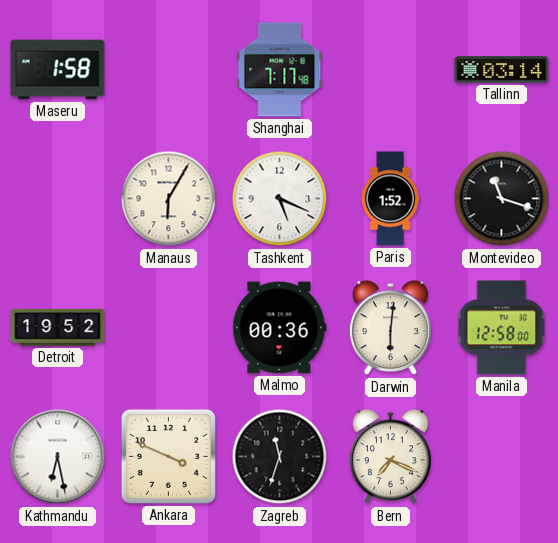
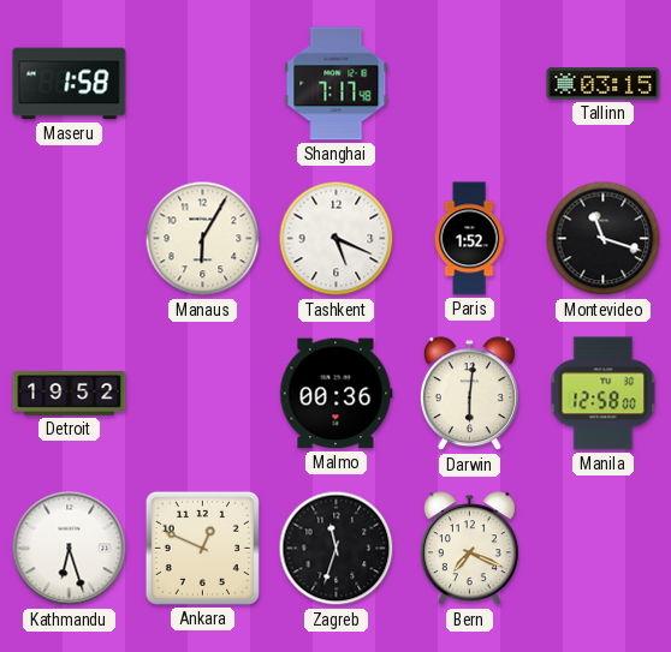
Tallinn: 03:14 -> 03:15 (604, 84)
Kathmandu: 6:28 -> 6:27 (70, 549)
Ankara: 3:49 -> 12:49 (202, 548)
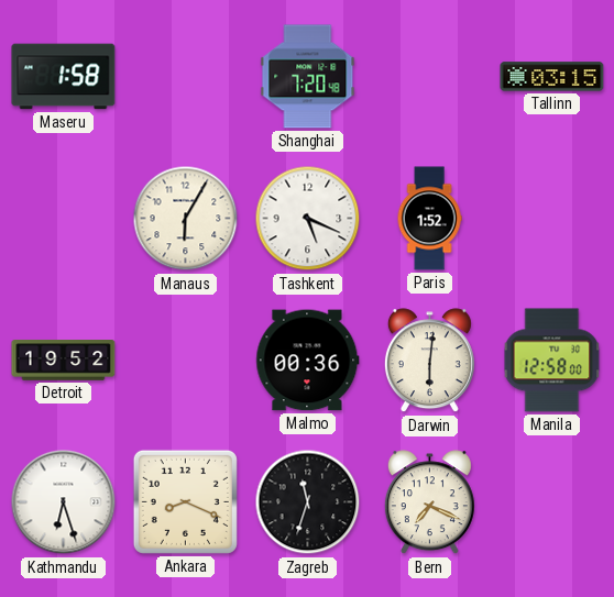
Shanghai: 7:17 -> 7:20 (308, 77)
Montevideo: 11:18 -> none (604, 239)
Ankara: 12:49 -> 8:19 (185, 501)
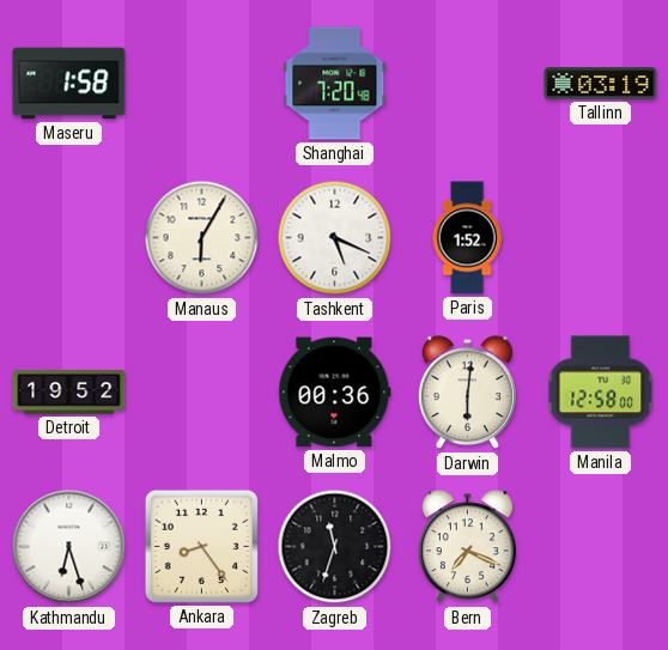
Tallinn: 03:15 -> 03:19 (601, 84)
Ankara: 8:19 -> 8:24 (201, 546)
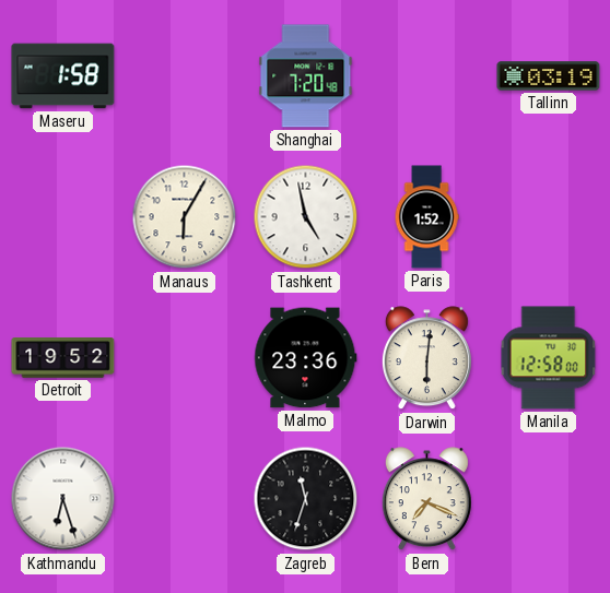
Tashkent: 5:19 -> 4:58 (306, 217)
Malmo: 00:36 -> 23:36 (306, 358)
Ankara: 8:24 -> none (201, 546)
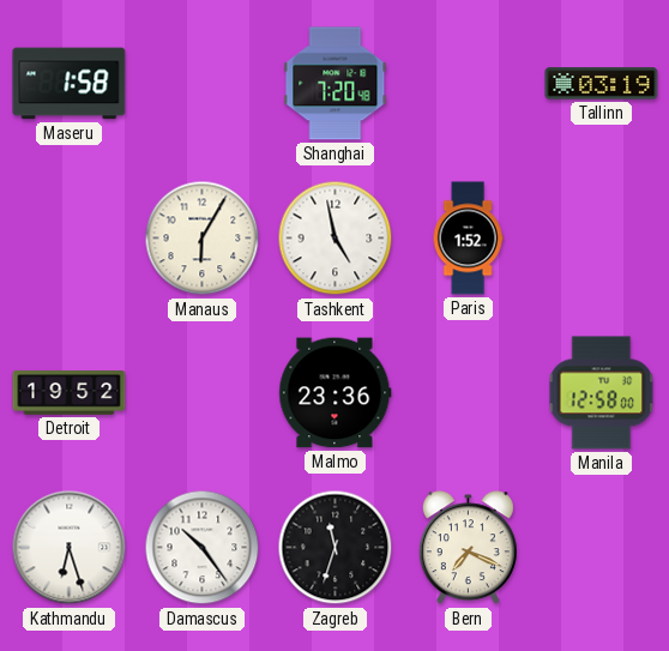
Darwin: 6:01 -> none (426, 358)
Damascus: none -> 10:24 (203, 548)
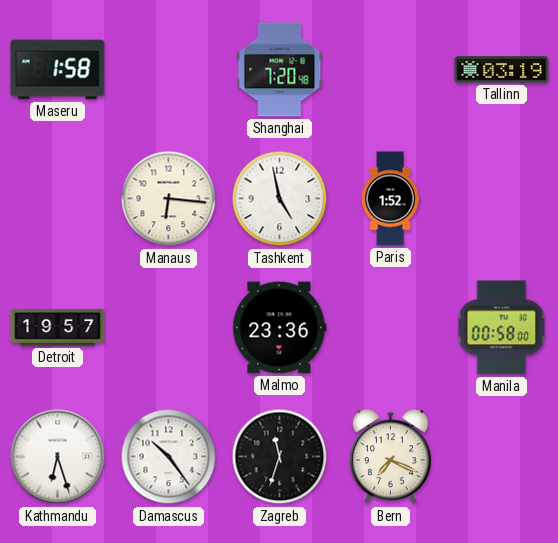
Manaus: 6:05 -> 6:16 (169, 199)
Detroit: 19:52 -> 19:57 (58, 328)
Manila: 12:58 -> 00:58 (502, 328)
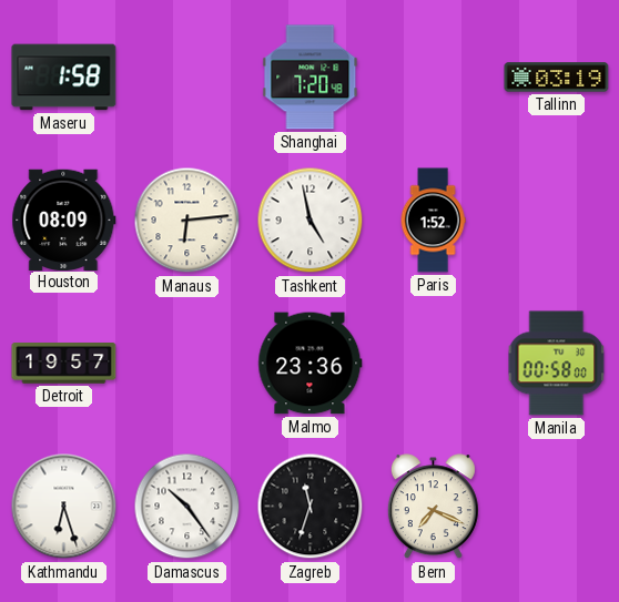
Houston: none -> 08:09 (64, 220)
Manaus: 6:16 -> 6:14 (187, 221)
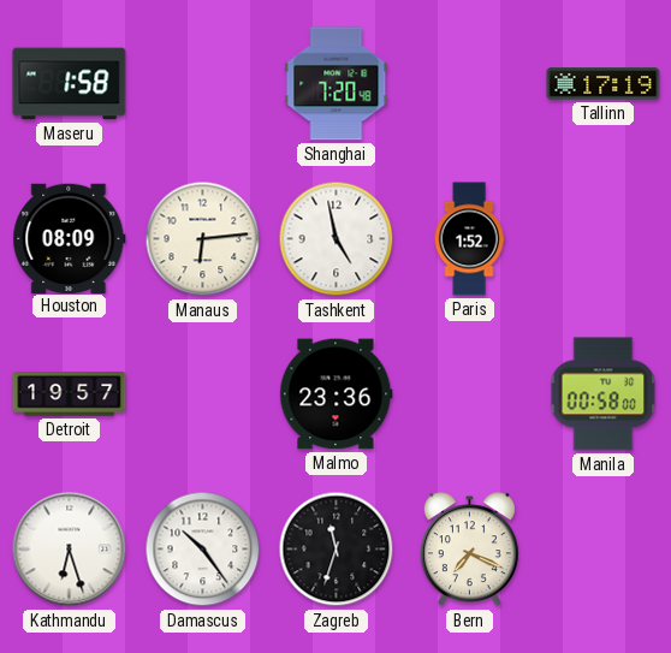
Tallinn: 03:19 -> 17:19 (604, 84)
